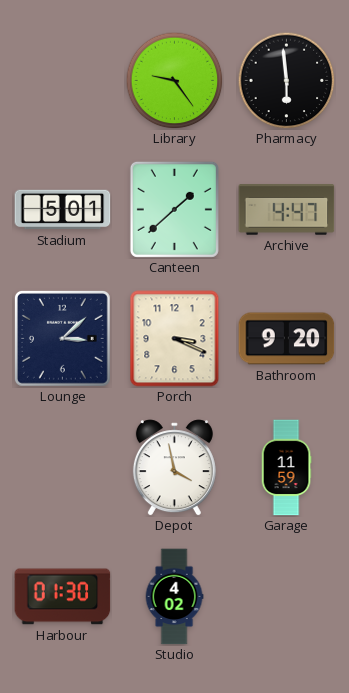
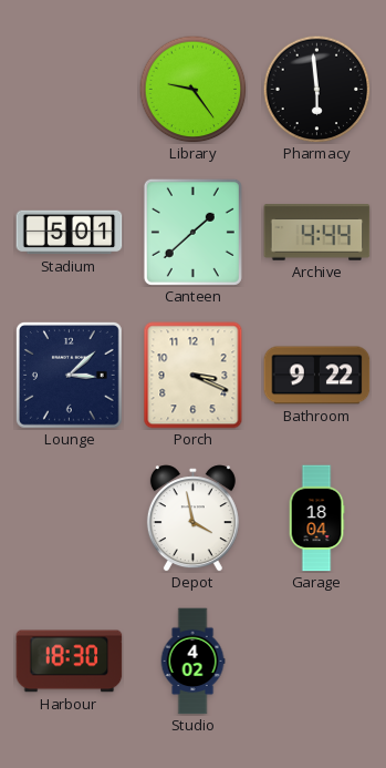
Archive: 4:47 -> 4:44 (317, 233)
Bathroom: 9:20 -> 9:22 (317, 376)
Garage: 11:59 -> 18:04 (316, 519)
Harbour: 01:30 -> 18:30 (70, 662)
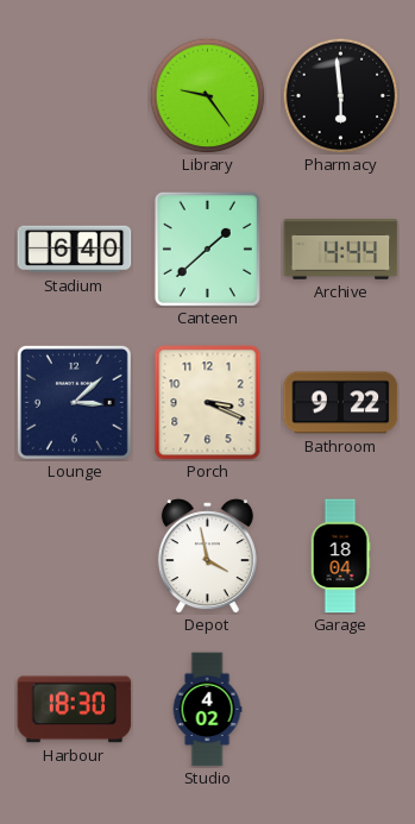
Stadium: 5:01 -> 6:40 (75, 250)
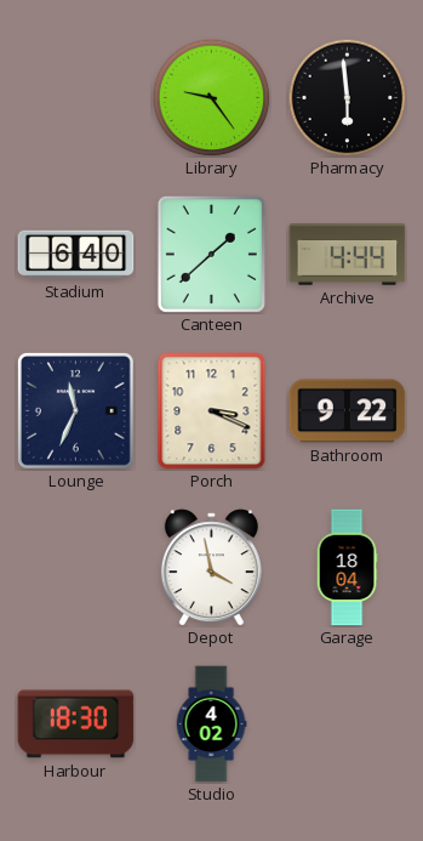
Lounge: 3:08 -> 11:34 (75, 410)
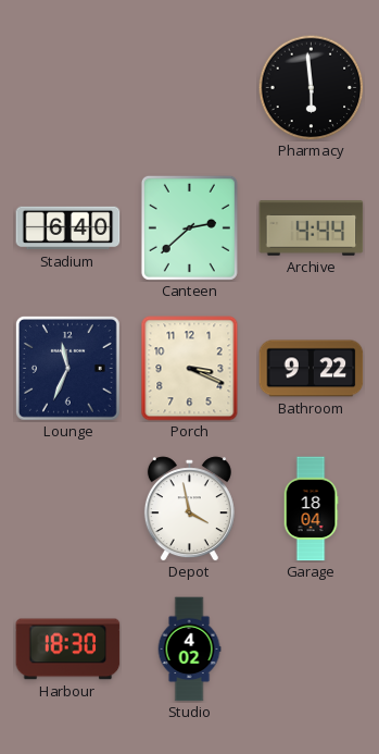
Library: 9:24 -> none (211, 97)
Canteen: 1:38 -> 2:38 (189, 227)
